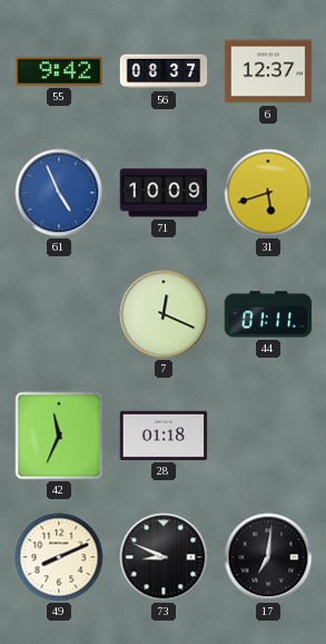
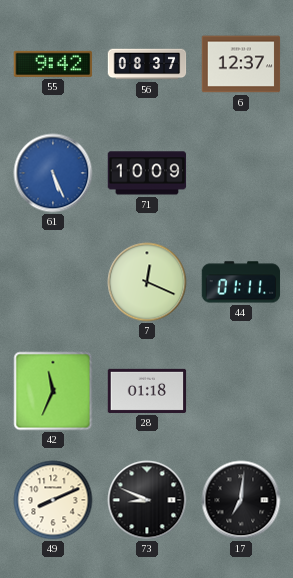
61: 4:56 -> 5:26 (53, 173)
31: 5:42 -> none (268, 193)
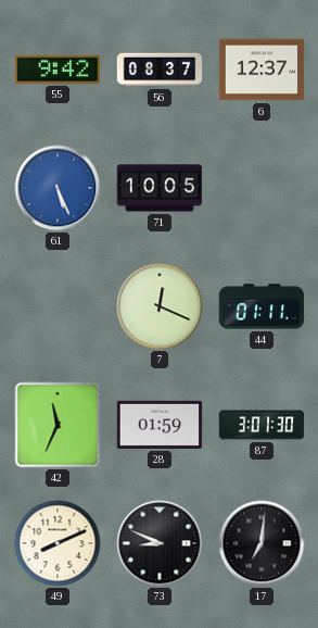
71: 10:09 -> 10:05 (160, 188)
28: 01:18 -> 01:59 (160, 425)
87: none -> 3:01 (262, 425)
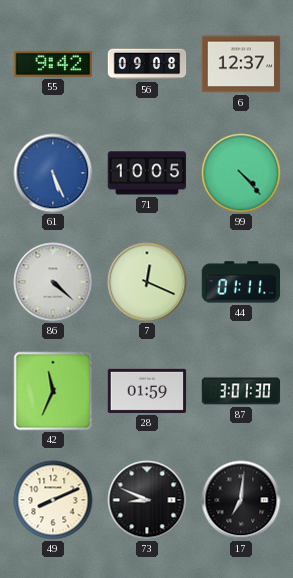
56: 08:37 -> 09:08 (147, 64)
99: none -> 4:23 (241, 173)
86: none -> 4:22 (53, 282)
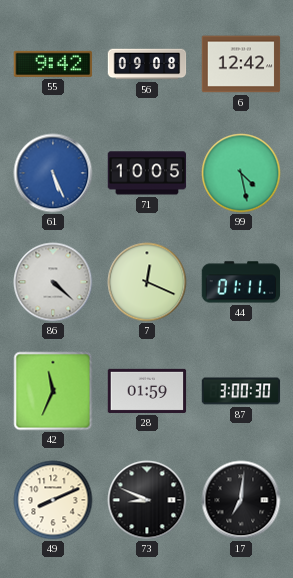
6: 12:37 -> 12:42 (241, 64)
99: 4:23 -> 4:28 (241, 173)
87: 3:01 -> 3:00 (241, 391)
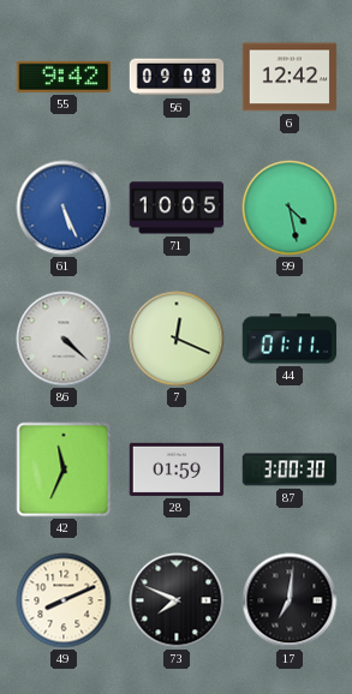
73: 8:49 -> 7:49 (177, 600)
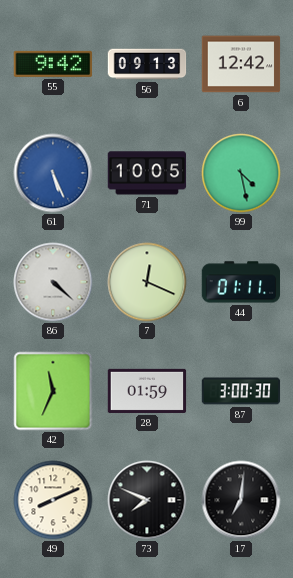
56: 09:08 -> 09:13 (147, 64)
